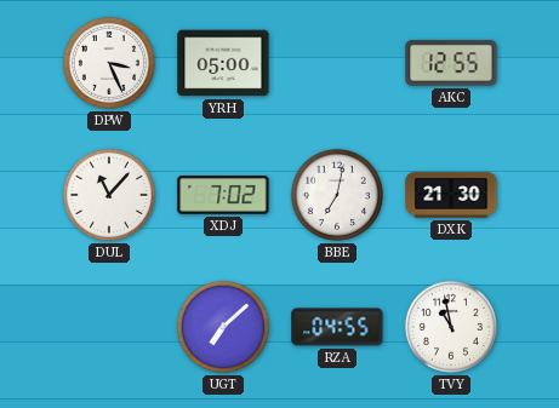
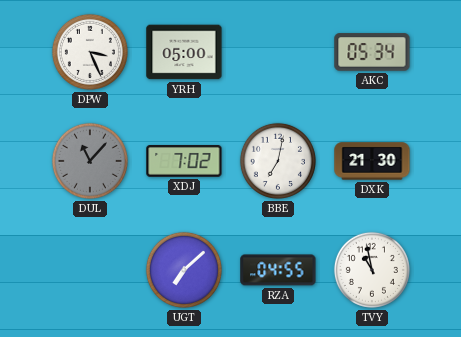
AKC: 12:55 -> 05:34 (372, 52)
DUL dial: white -> grey (90, 161)
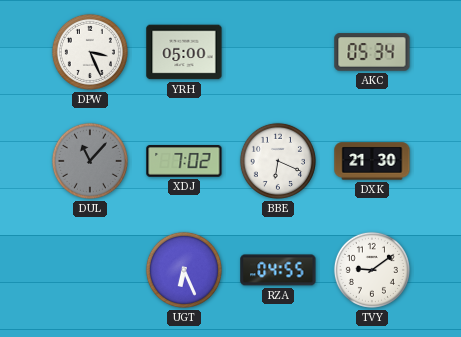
BBE: 7:02 -> 6:19 (278, 161)
UGT: 7:08 -> 6:26 (184, 270)
TVY: 10:58 -> 9:09 (372, 270)
